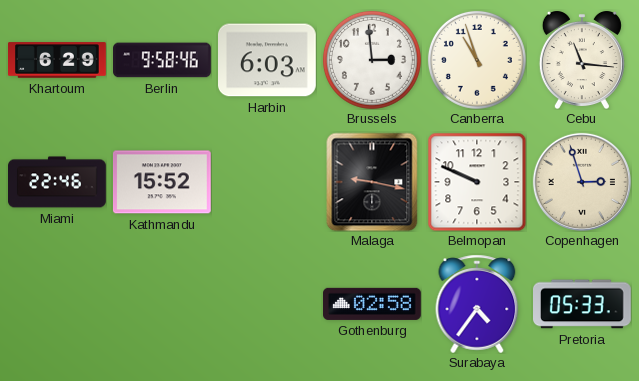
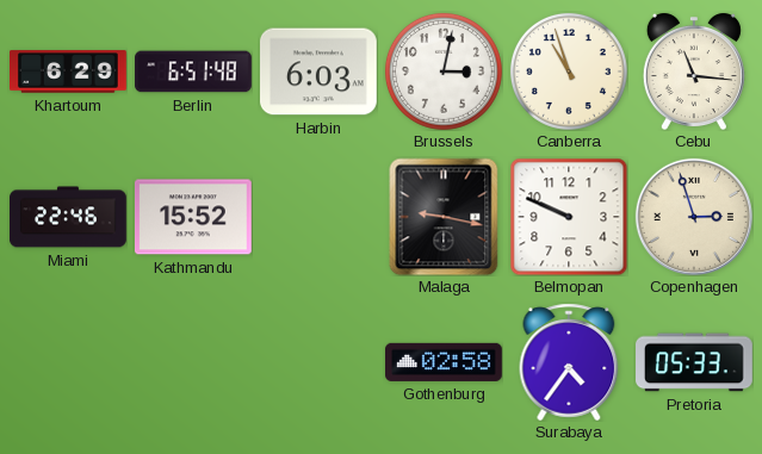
Berlin: 9:58 -> 6:51 (194, 71)
Brussels: 2:59 -> 3:02 (444, 71)
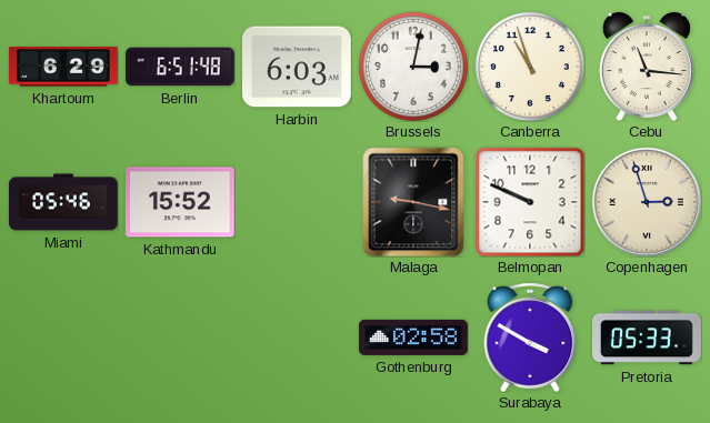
Miami: 22:46 -> 05:46 (64, 202)
Surabaya: 4:36 -> 3:50 (530, 338)
